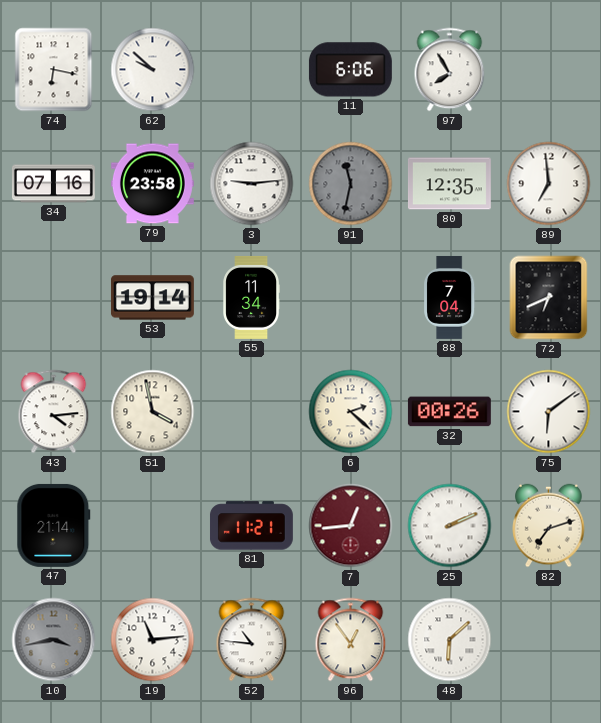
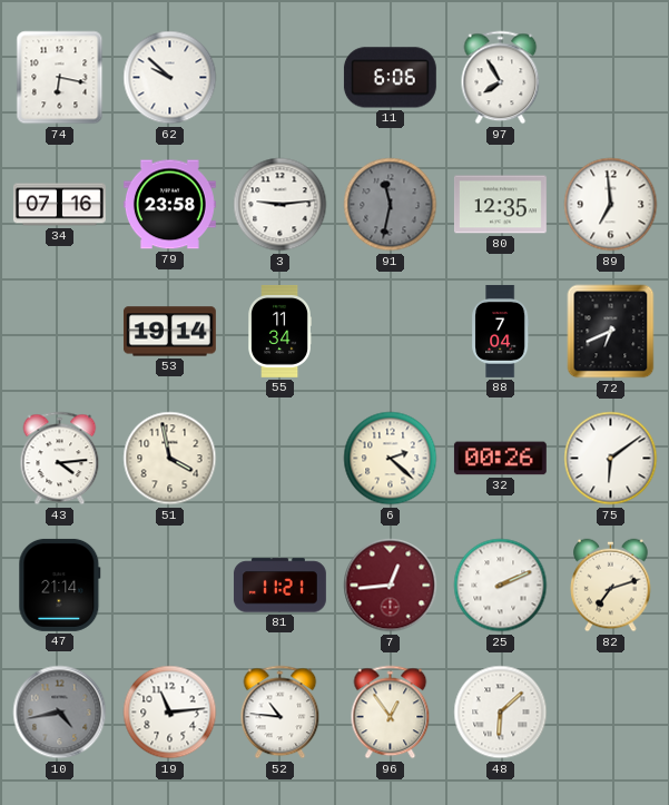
10: 3:43 -> 4:43 (60, 713)
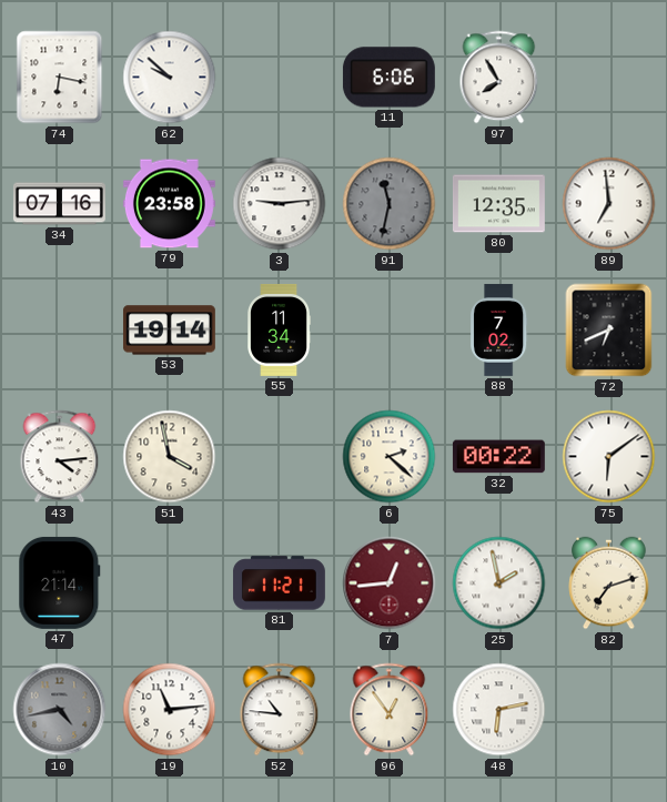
88: 7:04 -> 7:02 (499, 329)
32: 00:26 -> 00:22 (498, 457)
25: 2:11 -> 1:58 (499, 583)
48: 6:08 -> 6:13 (499, 710)
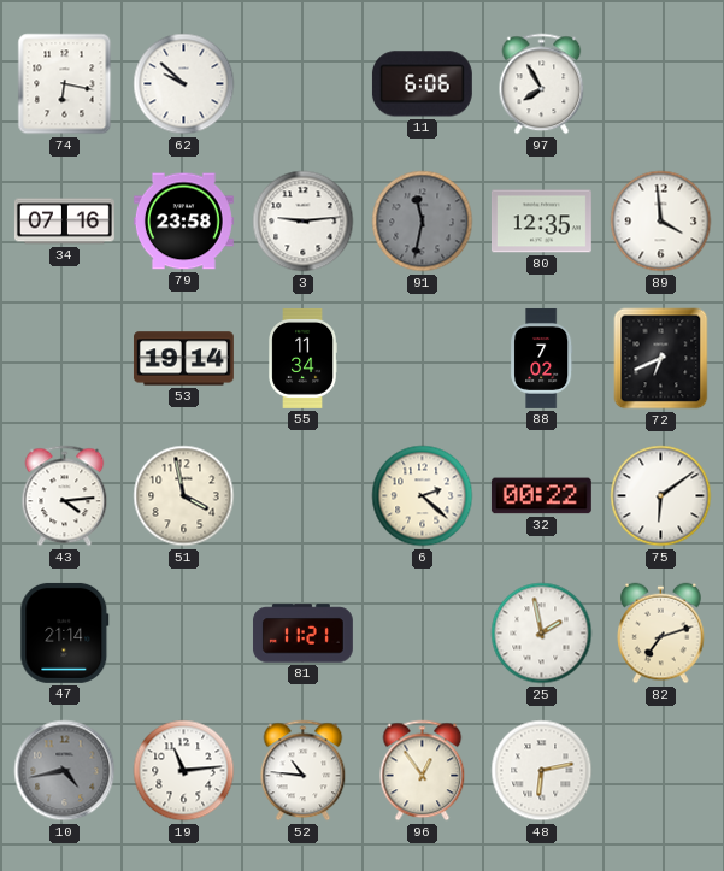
89: 6:59 -> 3:59 (661, 222)
7: 12:44 -> none (390, 583)
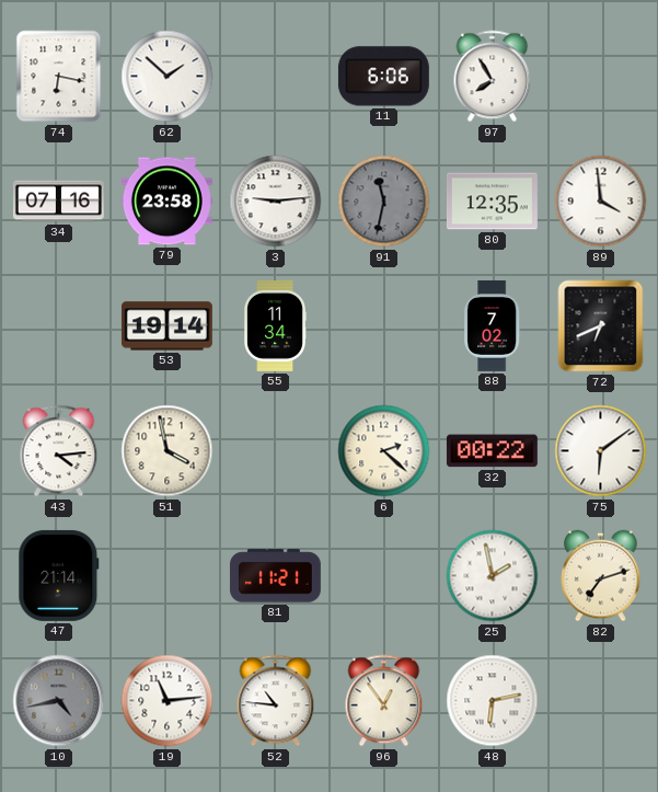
62: 9:52 -> 1:52 (168, 77)
